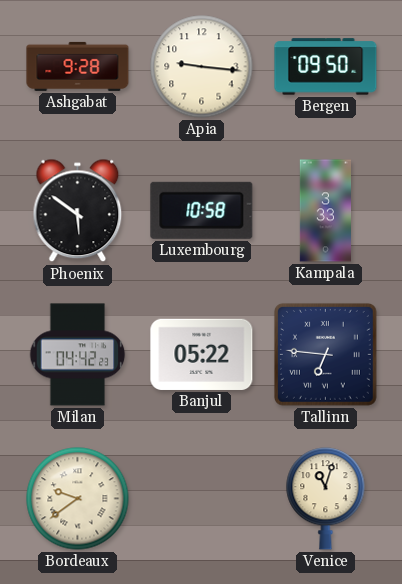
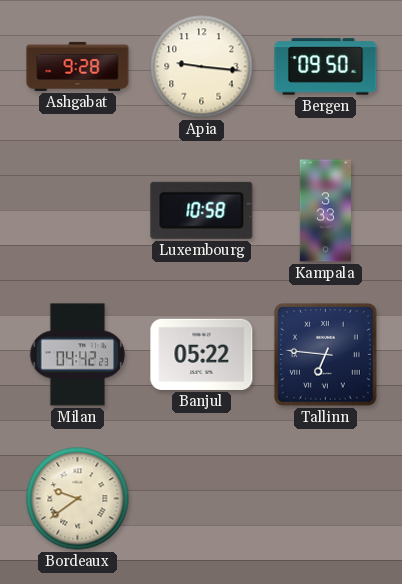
Phoenix: 5:51 -> none (78, 211)
Venice: 11:03 -> none (326, 499)
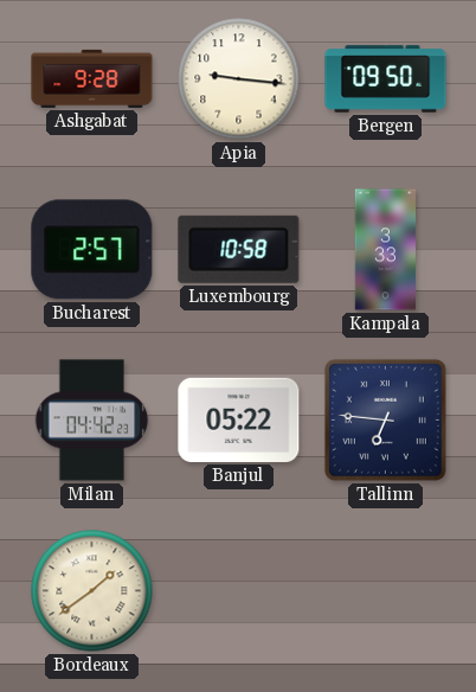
Bucharest: none -> 2:57 (92, 250)
Bordeaux: 9:39 -> 1:39 (92, 591)
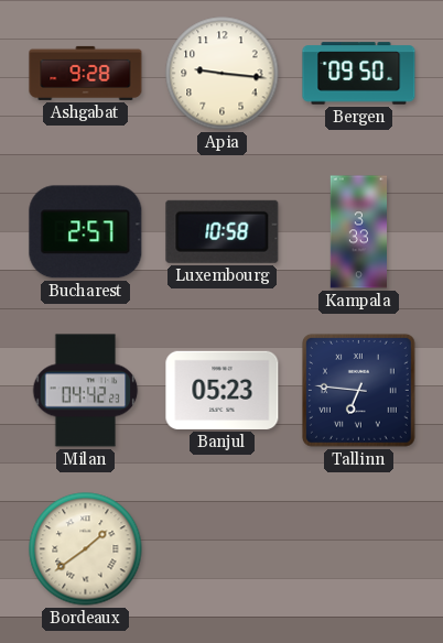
Banjul: 05:22 -> 05:23 (223, 390)
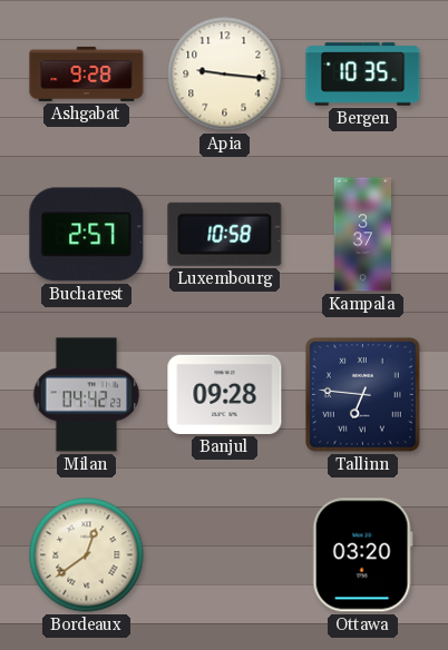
Bergen: 09:50 -> 10:35 (363, 75)
Kampala: 3:33 -> 3:37 (362, 235)
Banjul: 05:23 -> 09:28 (225, 394)
Bordeaux: 1:39 -> 12:39 (87, 555)
Ottawa: none -> 03:20 (362, 555)
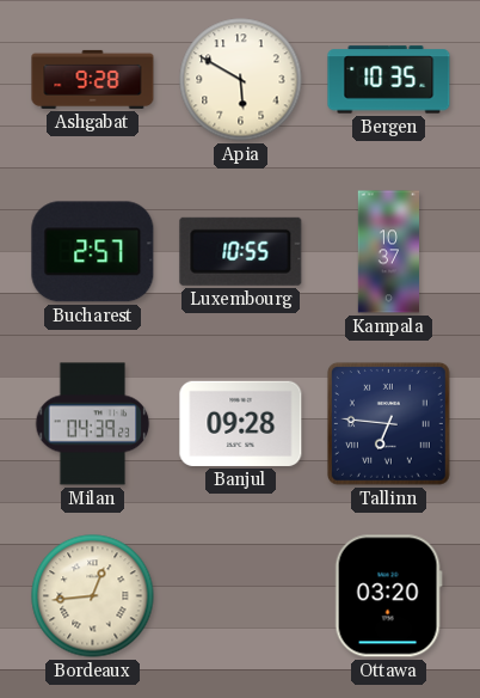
Apia: 9:16 -> 5:50 (241, 80)
Luxembourg: 10:58 -> 10:55 (241, 251)
Kampala: 3:37 -> 10:37 (388, 252)
Milan: 04:42 -> 04:39 (93, 424)
Bordeaux: 12:39 -> 12:44 (93, 596)
